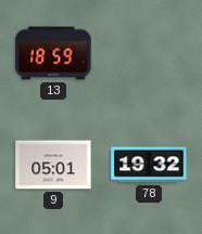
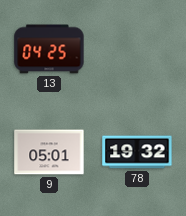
13: 18:59 -> 04:25 (49, 49)
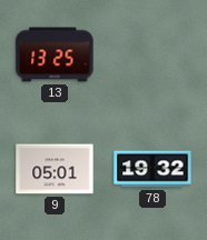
13: 04:25 -> 13:25 (55, 54)
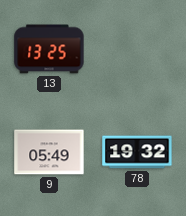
9: 05:01 -> 05:49 (49, 152)
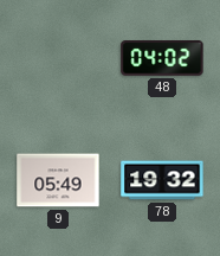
13: 13:25 -> none (49, 49)
48: none -> 04:02 (162, 58)
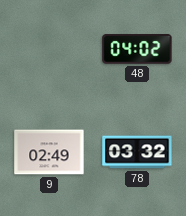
9: 05:49 -> 02:49 (49, 152)
78: 19:32 -> 03:32 (137, 152)
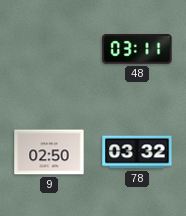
48: 04:02 -> 03:11 (137, 49)
9: 02:49 -> 02:50 (49, 152)
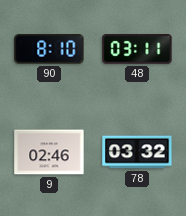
90: none -> 8:10 (49, 49)
9: 02:50 -> 02:46 (49, 152)
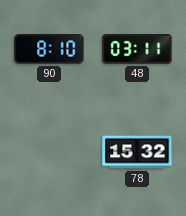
9: 02:46 -> none (49, 152)
78: 03:32 -> 15:32 (137, 152)
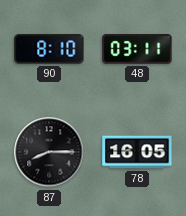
87: none -> 8:15 (49, 152)
78: 15:32 -> 16:05 (137, 152)
